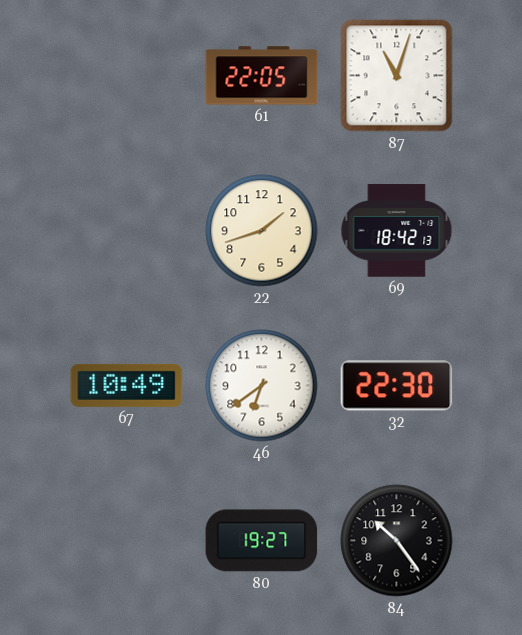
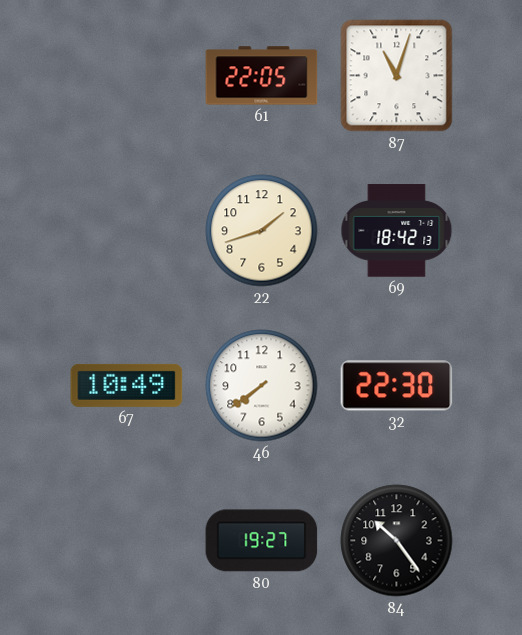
46: 6:39 -> 7:39 (262, 386)
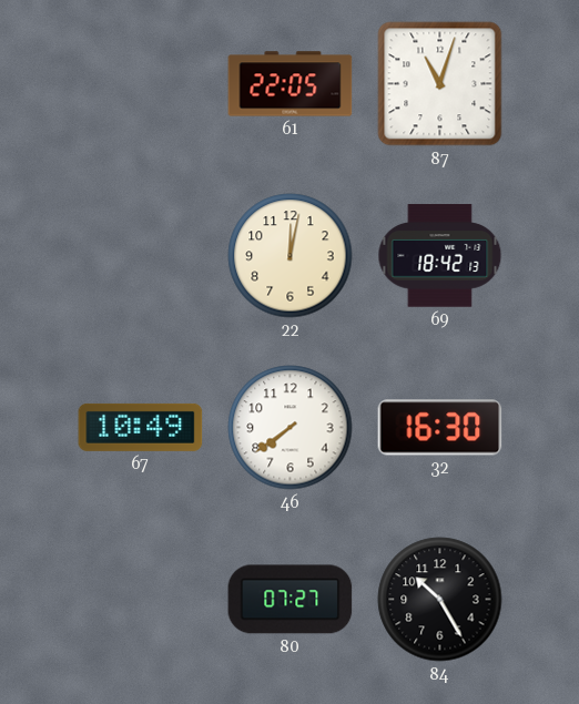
22: 1:42 -> 12:02 (291, 256)
32: 22:30 -> 16:30 (440, 428)
80: 19:27 -> 07:27 (291, 600)
84: 10:24 -> 10:25 (440, 600)
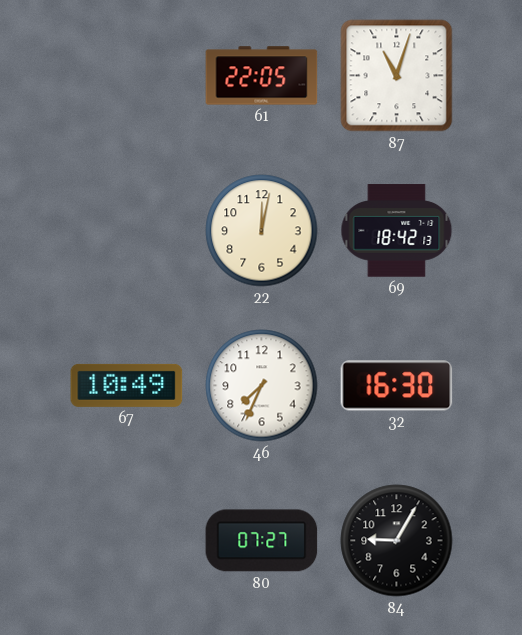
46: 7:39 -> 7:34 (262, 386)
84: 10:25 -> 9:05 (397, 541)
